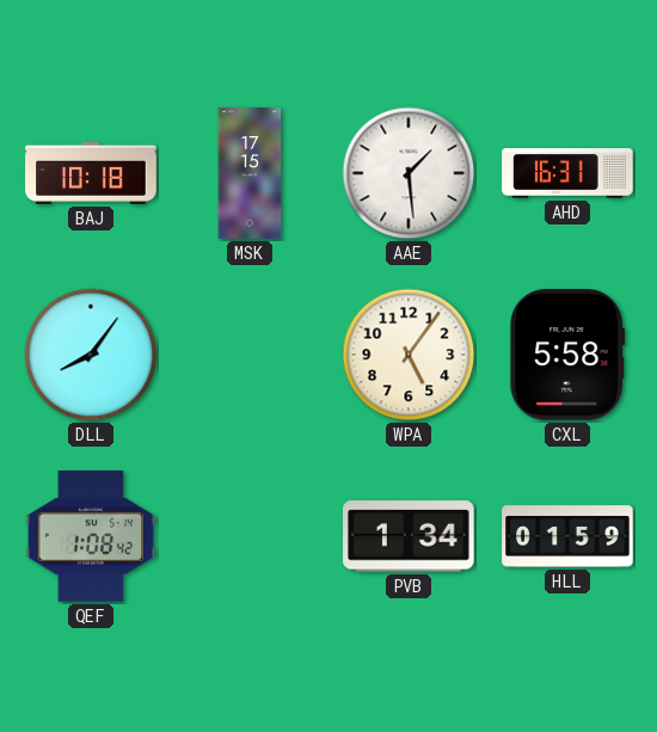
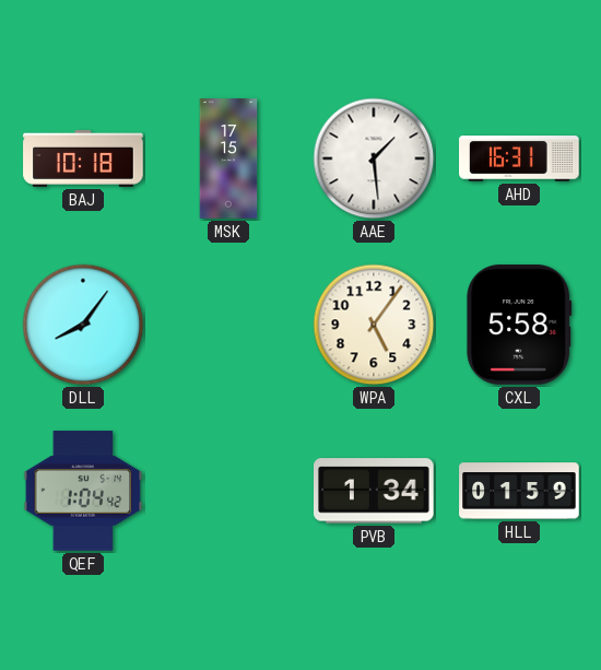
QEF: 1:08 -> 1:04 (83, 491)
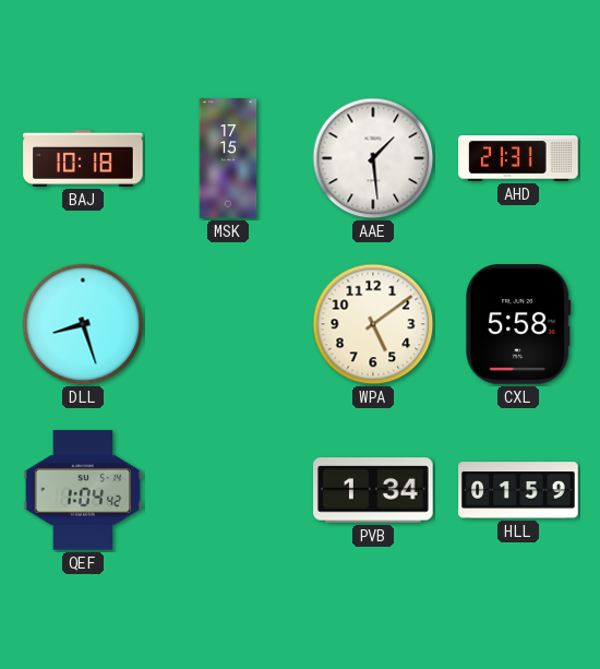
AHD: 16:31 -> 21:31 (518, 158)
DLL: 8:06 -> 8:27 (83, 324)
WPA: 5:06 -> 5:09 (373, 324)
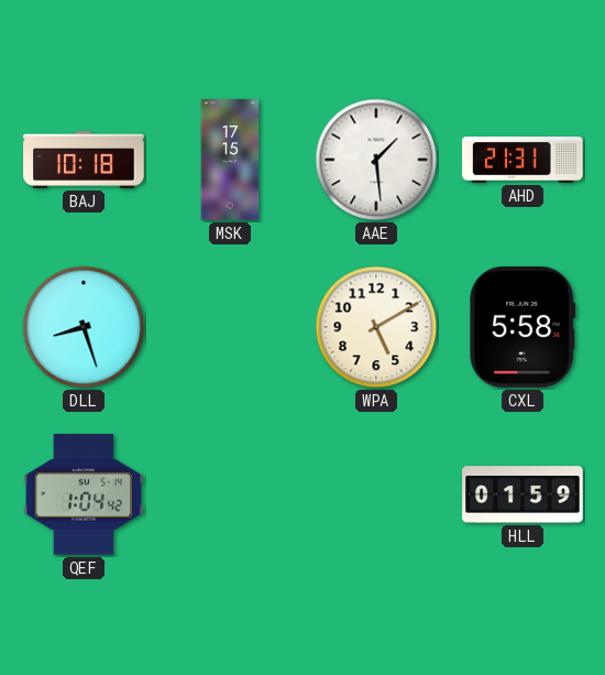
WPA: 5:09 -> 5:10 (376, 327)
PVB: 1:34 -> none (373, 490)
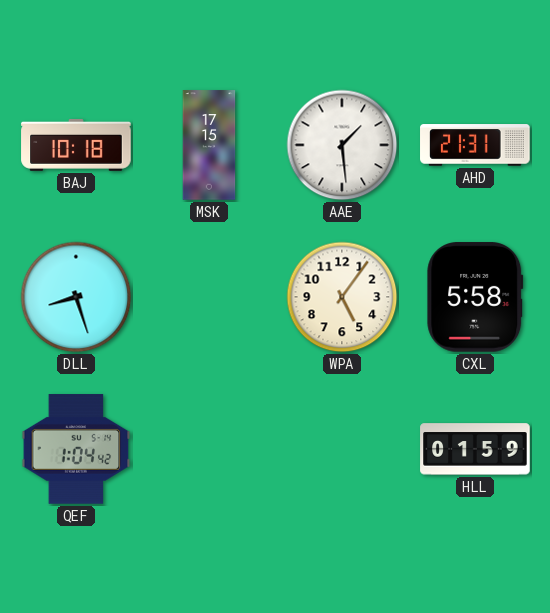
WPA: 5:10 -> 5:06 (342, 297)
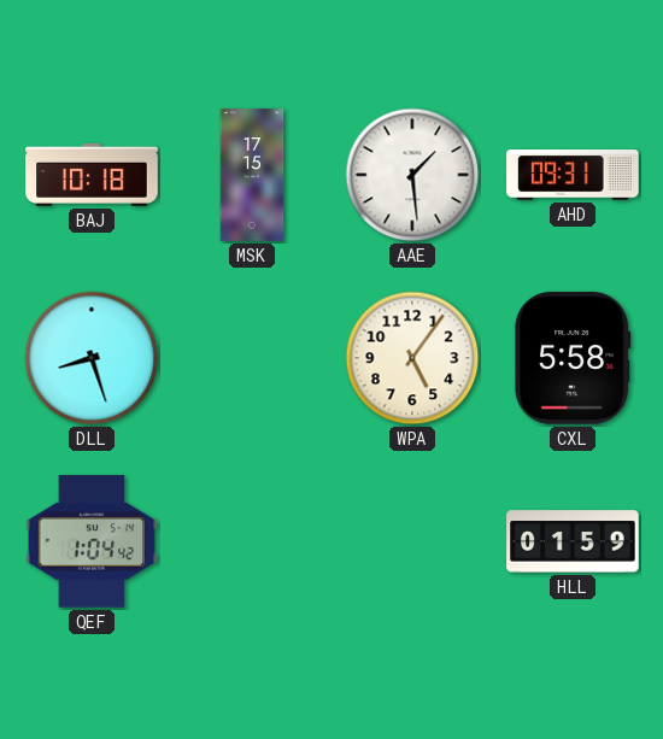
AHD: 21:31 -> 09:31 (573, 175)
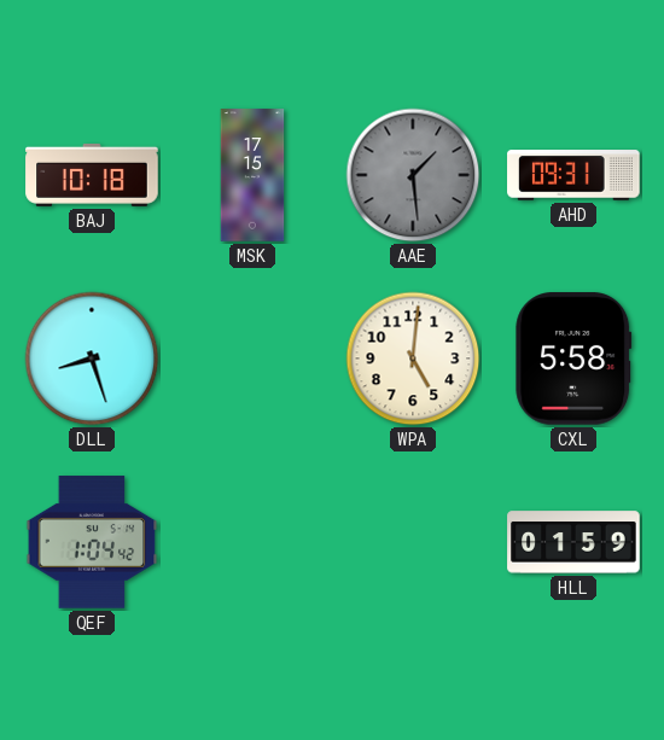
AAE dial: white -> grey (413, 175)
WPA: 5:06 -> 5:01 (413, 359)
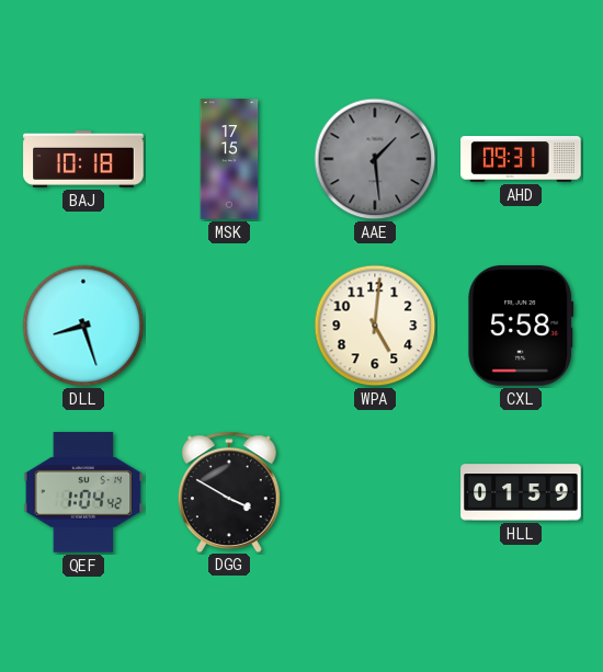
DGG: none -> 3:50 (229, 491)
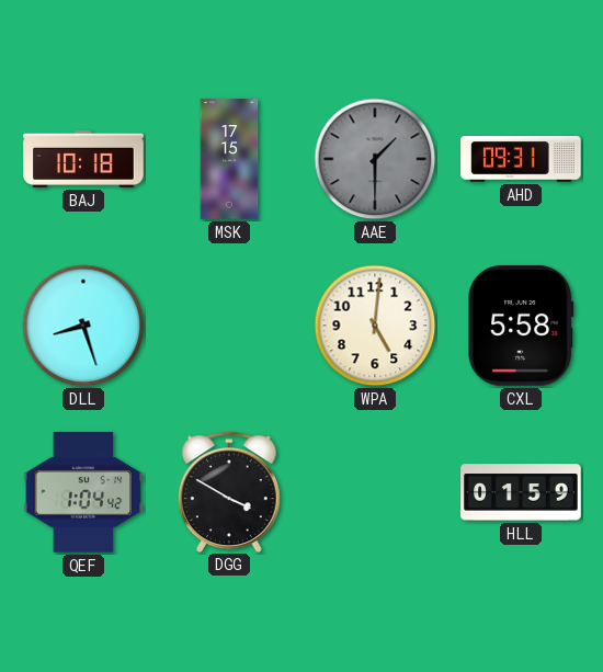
AAE: 1:29 -> 1:30 (375, 159)
